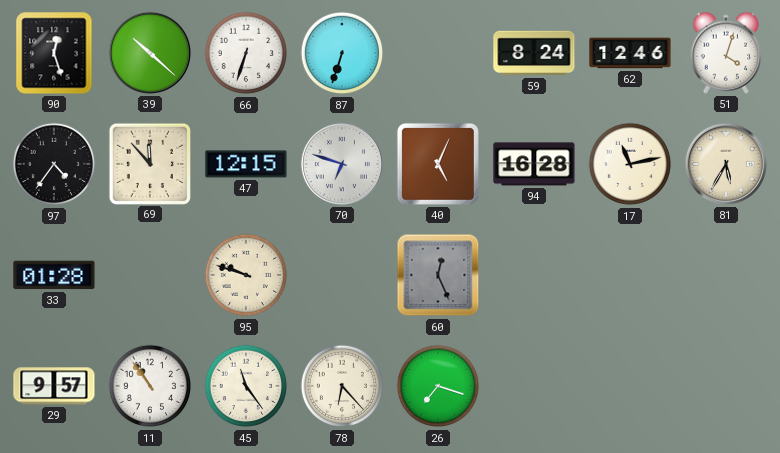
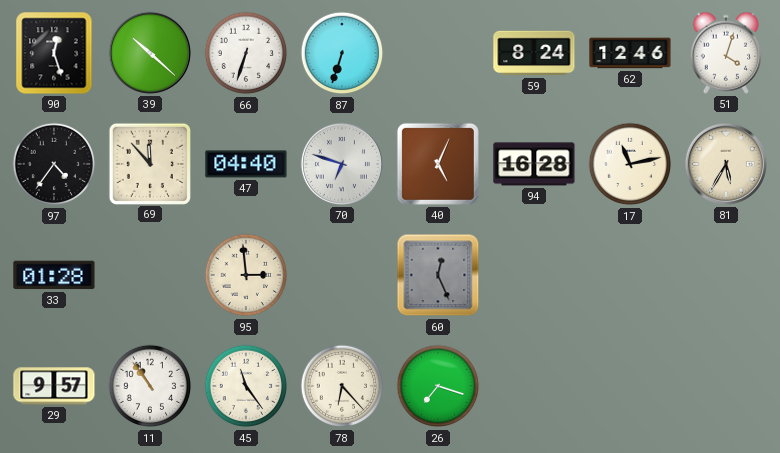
47: 12:15 -> 04:40 (246, 164)
95: 9:48 -> 2:59 (246, 275)
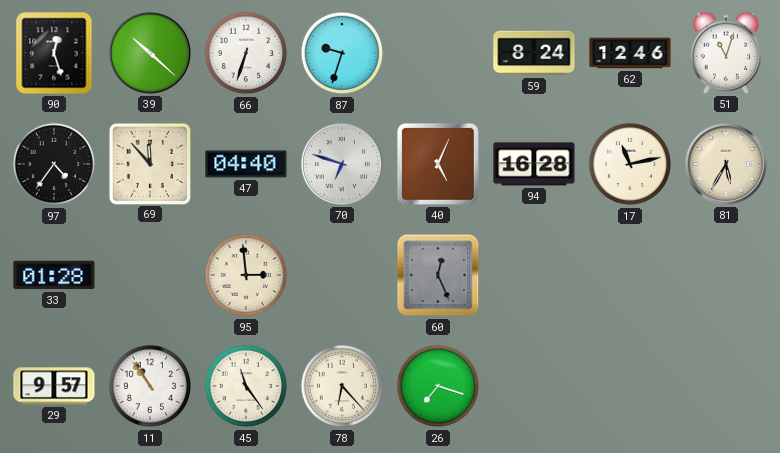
87: 6:33 -> 9:33 (342, 53)
51: 4:03 -> 11:03 (725, 53)
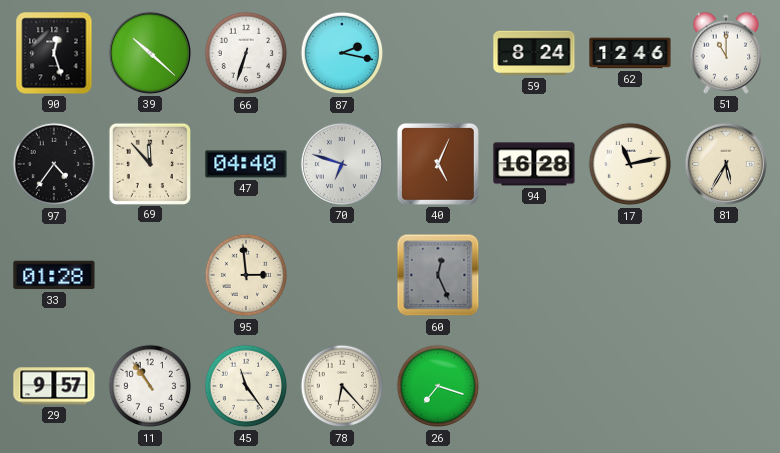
87: 9:33 -> 2:17 (342, 53)
51: 11:03 -> 11:00 (725, 53)
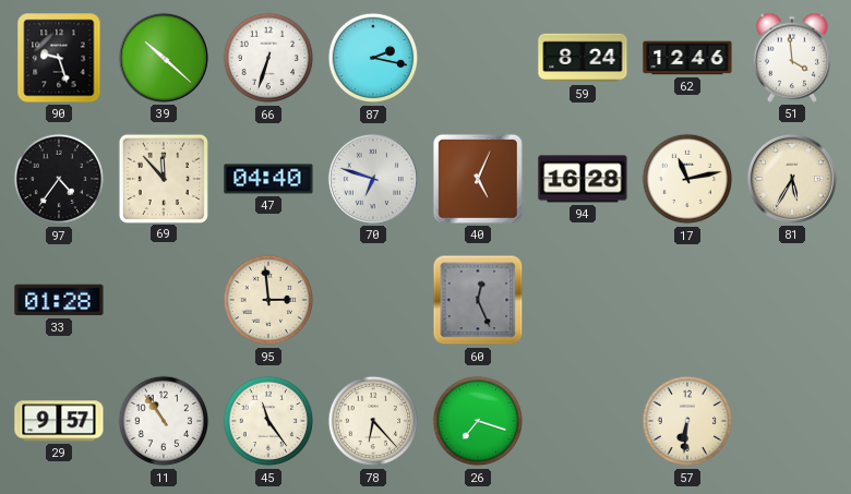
90: 12:27 -> 9:27 (59, 58)
51: 11:00 -> 3:59 (791, 58)
57: none -> 6:31 (687, 421)
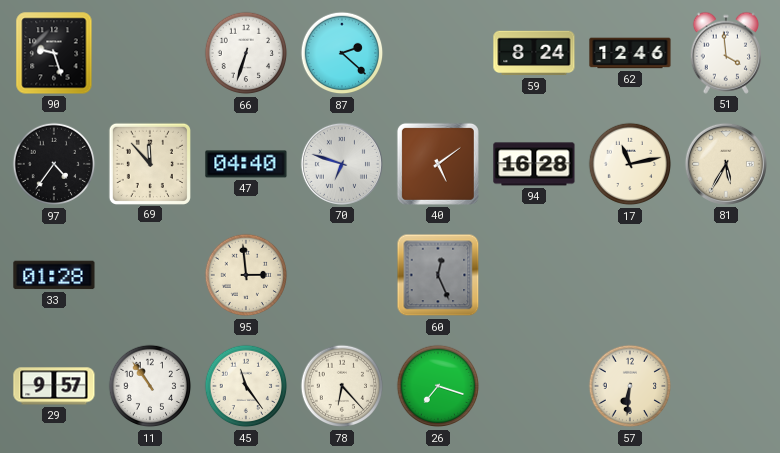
39: 10:22 -> none (164, 58)
87: 2:17 -> 2:22 (342, 53)
40: 5:04 -> 5:09 (438, 164)
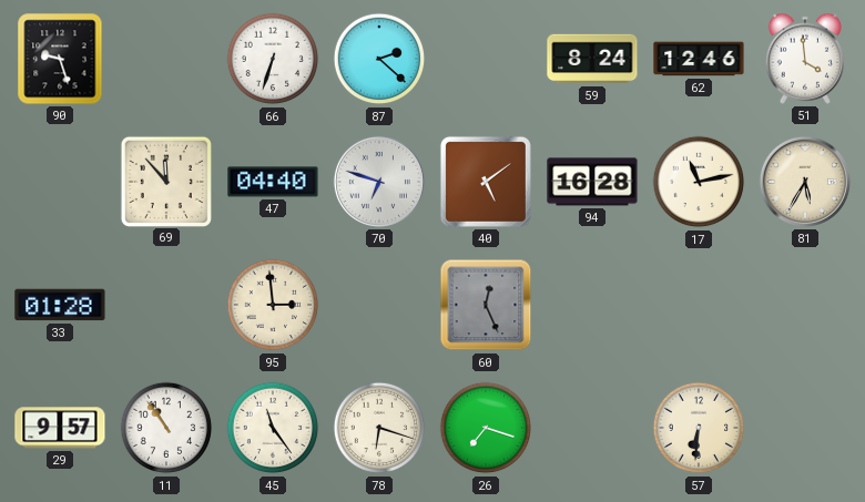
97: 4:36 -> none (54, 164)
78: 6:23 -> 6:18 (379, 428)
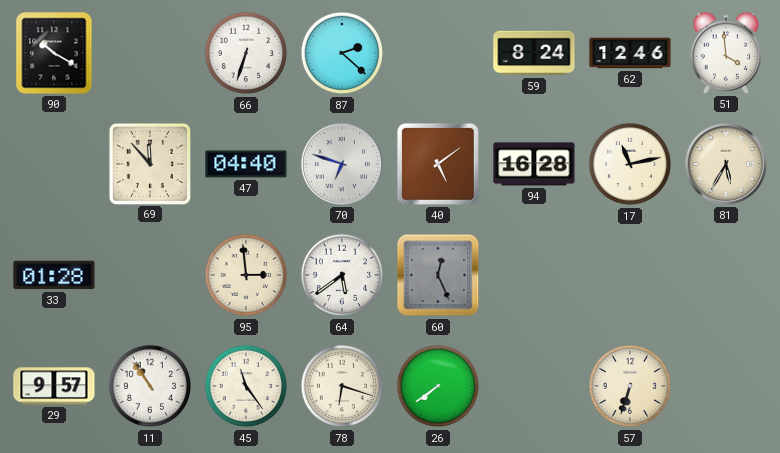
90: 9:27 -> 10:20 (54, 53)
64: none -> 5:39 (342, 275)
26: 7:18 -> 7:39 (438, 386)
57: 6:31 -> 6:33 (630, 386)
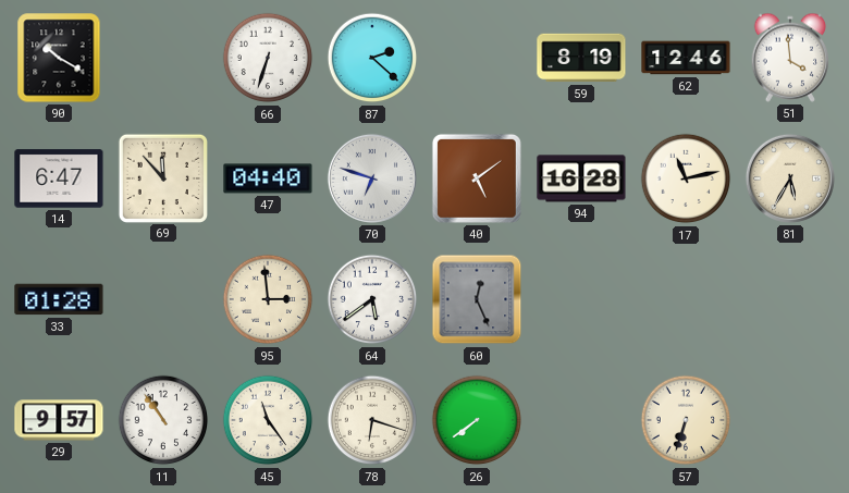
59: 8:24 -> 8:19 (581, 58)
14: none -> 6:47 (59, 178)
